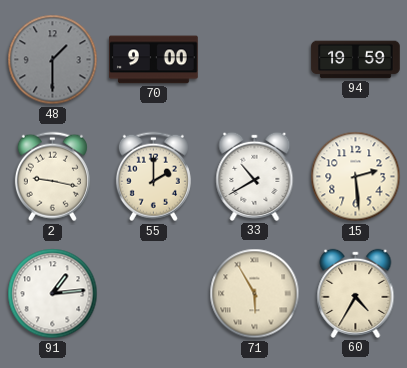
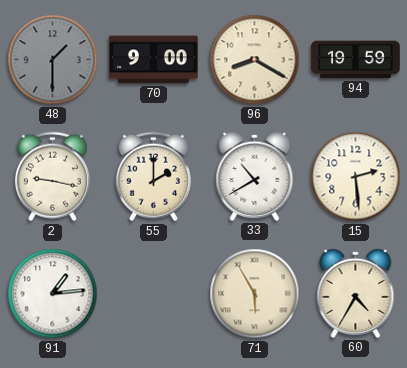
96: none -> 8:20 (255, 60)
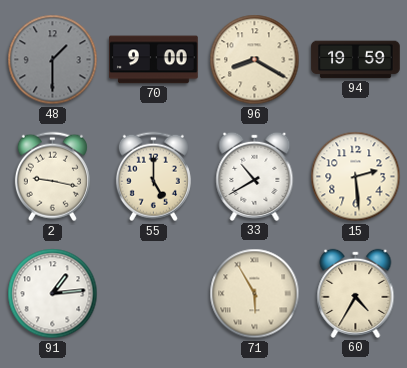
55: 2:00 -> 5:00 (153, 177)
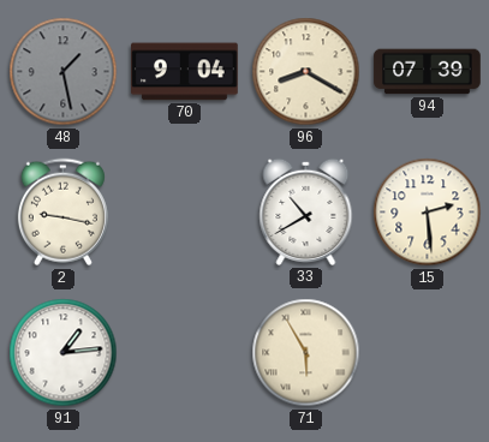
48: 1:30 -> 1:28 (64, 72)
70: 9:00 -> 9:04 (185, 72)
94: 19:59 -> 07:39 (428, 72)
55: 5:00 -> none (153, 177)
60: 4:35 -> none (356, 293)
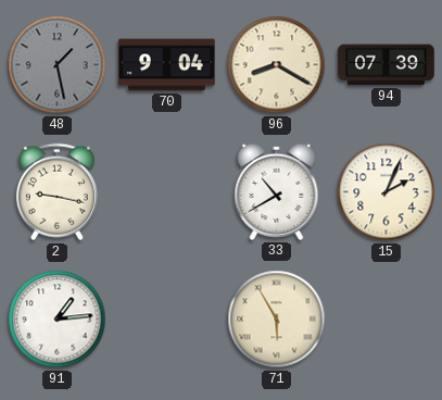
15: 2:29 -> 2:04 (387, 192)
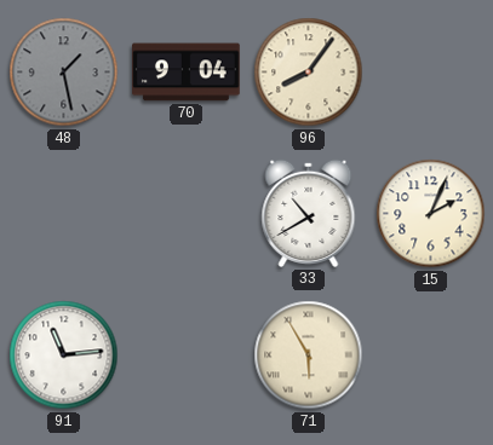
96: 8:20 -> 8:06 (309, 73)
94: 07:39 -> none (387, 65)
2: 9:17 -> none (56, 192)
91: 1:14 -> 11:14 (64, 356)
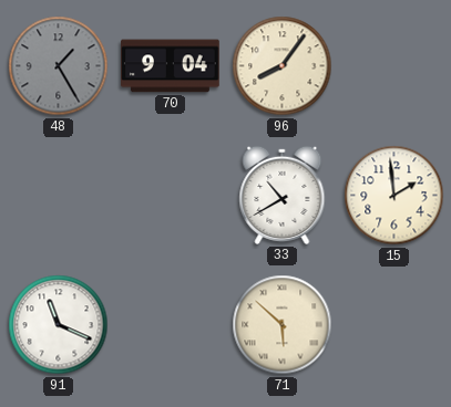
48: 1:28 -> 1:25 (59, 66)
15: 2:04 -> 1:59 (394, 196)
91: 11:14 -> 11:19 (59, 325)
71: 5:55 -> 5:52 (283, 325)
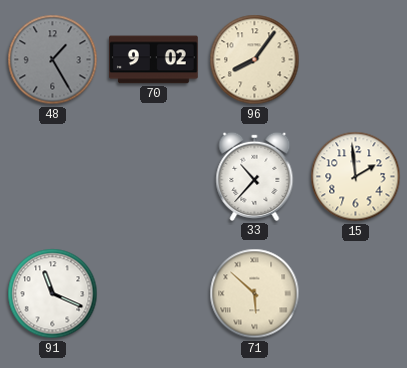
70: 9:04 -> 9:02 (154, 60)
33: 10:40 -> 10:37 (255, 176)
